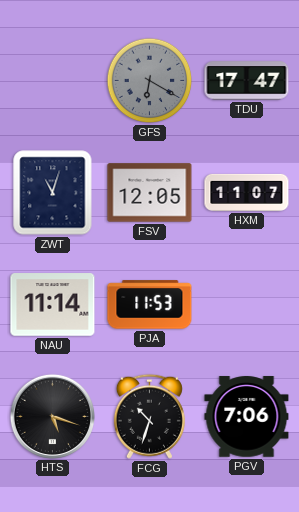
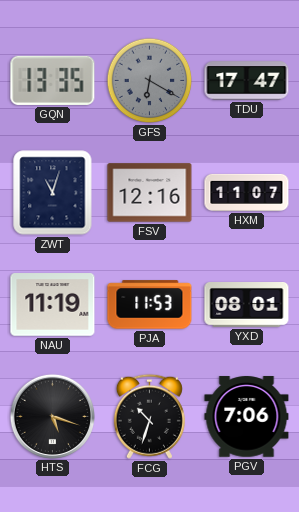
GQN: none -> 13:35 (53, 80)
FSV: 12:05 -> 12:16 (150, 193)
NAU: 11:14 -> 11:19 (53, 305)
YXD: none -> 08:01 (247, 305)
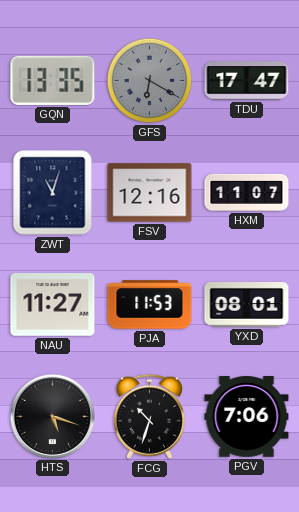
NAU: 11:19 -> 11:27 (53, 305)
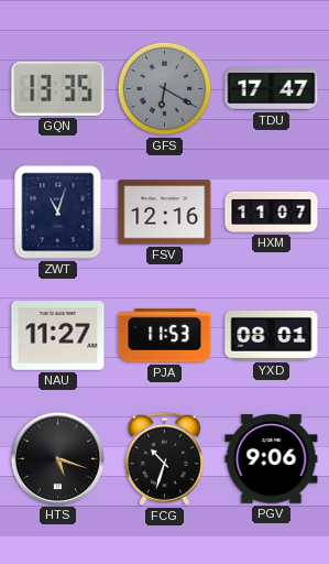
PGV: 7:06 -> 9:06 (272, 459)
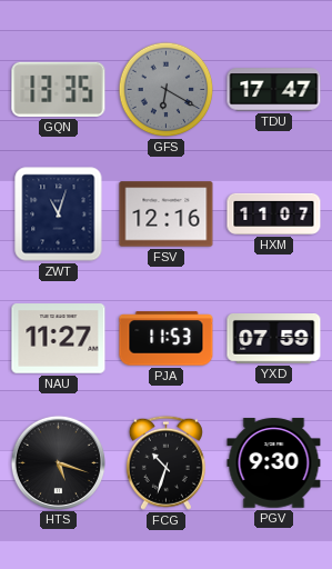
YXD: 08:01 -> 07:59 (274, 339)
PGV: 9:06 -> 9:30 (274, 463)
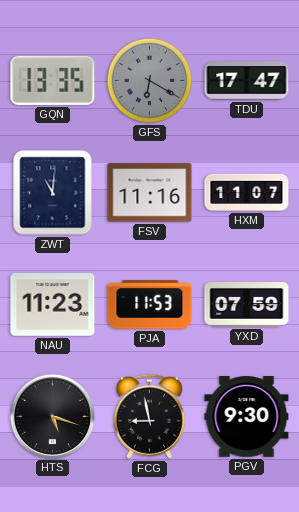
ZWT: 11:03 -> 11:01 (53, 193)
FSV: 12:16 -> 11:16 (150, 193)
NAU: 11:27 -> 11:23 (53, 305)
FCG: 10:33 -> 8:58 (149, 416)
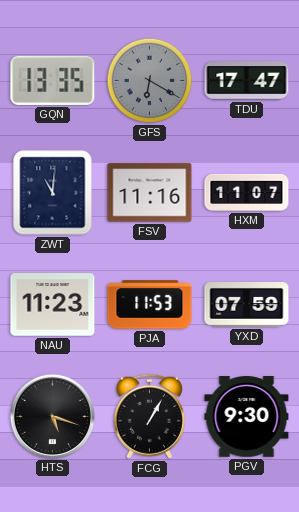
FCG: 8:58 -> 1:05 (149, 416)
